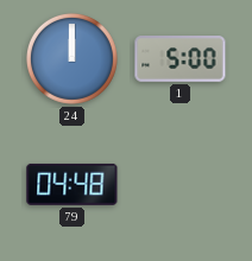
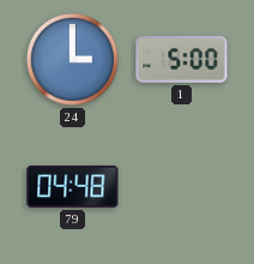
24: 12:00 -> 3:00 (72, 59)
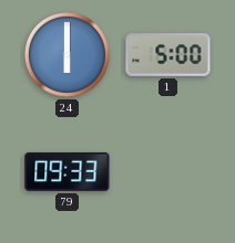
24: 3:00 -> 6:00 (67, 54)
79: 04:48 -> 09:33 (68, 171)
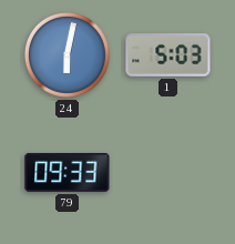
24: 6:00 -> 6:02 (67, 54)
1: 5:00 -> 5:03 (168, 55)
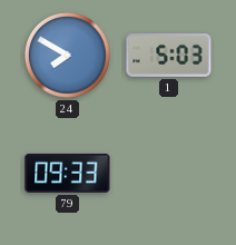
24: 6:02 -> 7:50 (67, 55)
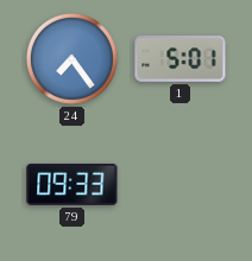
24: 7:50 -> 7:24 (71, 58)
1: 5:03 -> 5:01 (181, 59)
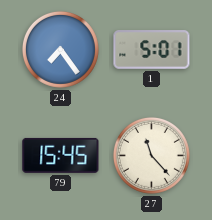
79: 09:33 -> 15:45 (61, 155)
27: none -> 11:23 (151, 155)
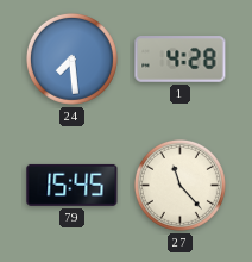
24: 7:24 -> 7:29 (71, 58)
1: 5:01 -> 4:28 (181, 60)
